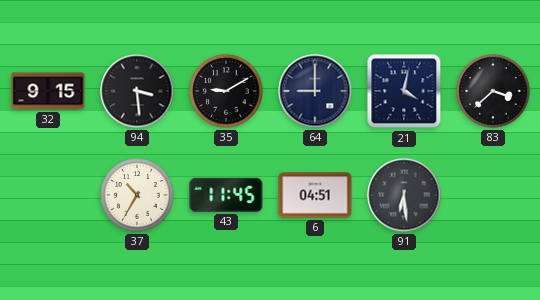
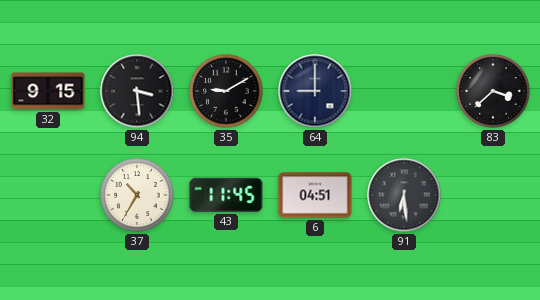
21: 4:02 -> none (404, 91)
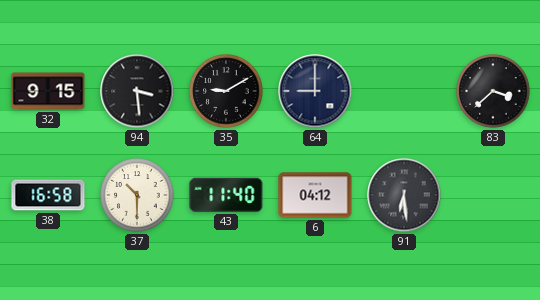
38: none -> 16:58 (48, 195)
37: 10:35 -> 10:30 (137, 195)
43: 11:45 -> 11:40 (226, 195)
6: 04:51 -> 04:12 (315, 195)
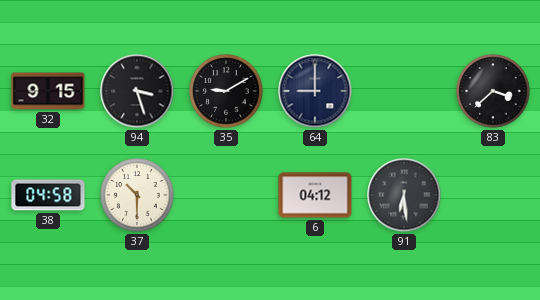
94: 3:29 -> 3:27 (137, 91)
38: 16:58 -> 04:58 (48, 195)
43: 11:40 -> none (226, 195)
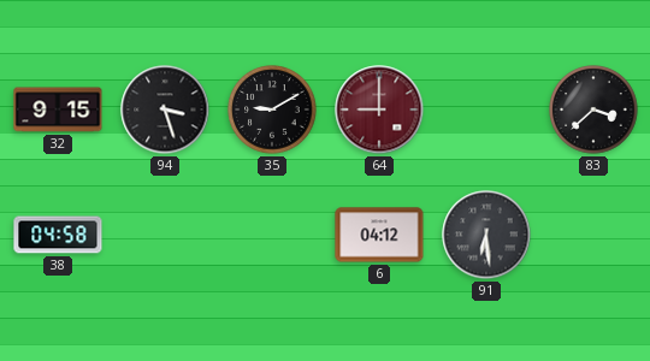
64 dial: navy -> burgundy (379, 110)
37: 10:30 -> none (137, 195)
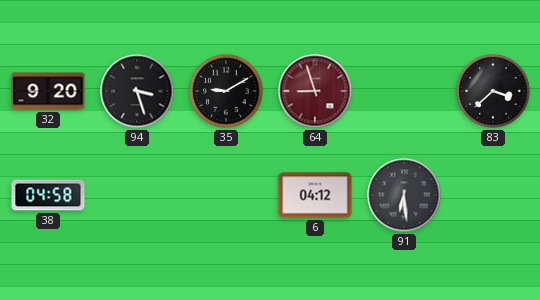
32: 9:15 -> 9:20 (48, 91)
64: 9:00 -> 8:57 (315, 91)
